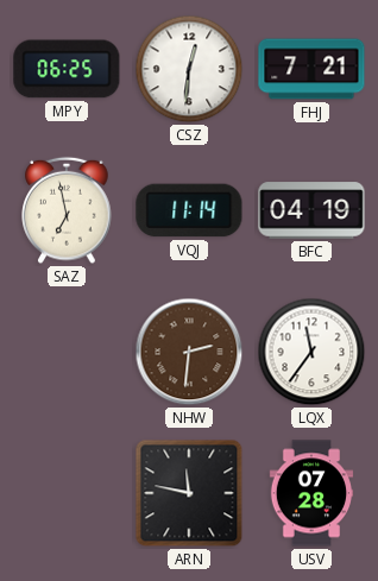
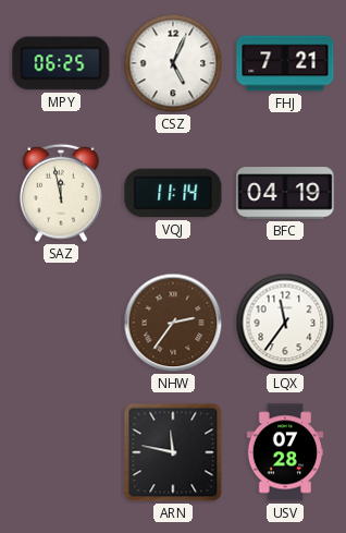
CSZ: 12:31 -> 5:04 (173, 63)
SAZ: 6:58 -> 11:58 (61, 193)
NHW: 2:31 -> 2:36 (173, 323)
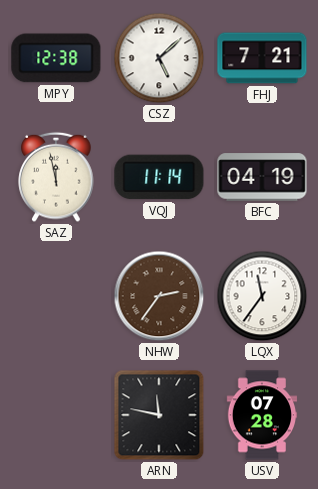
MPY: 06:25 -> 12:38 (56, 58)
CSZ: 5:04 -> 5:08 (159, 58)
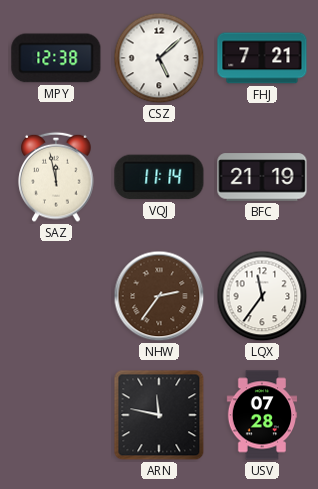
BFC: 04:19 -> 21:19 (262, 177)
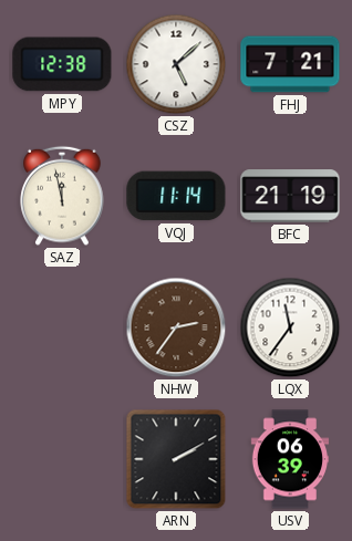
ARN: 11:47 -> 2:10 (176, 459)
USV: 07:28 -> 06:39 (290, 459)
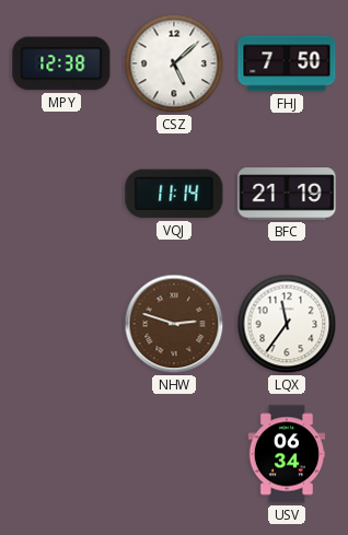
FHJ: 7:21 -> 7:50 (287, 63)
SAZ: 11:58 -> none (62, 196)
NHW: 2:36 -> 2:48 (174, 324)
ARN: 2:10 -> none (176, 459)
USV: 06:39 -> 06:34 (287, 454)
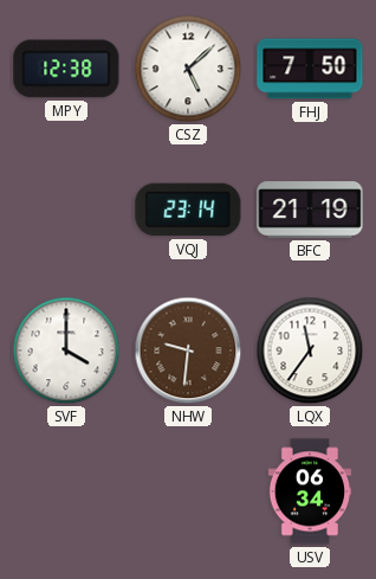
VQJ: 11:14 -> 23:14 (188, 210)
SVF: none -> 4:00 (66, 350)
NHW: 2:48 -> 9:31 (188, 350)
